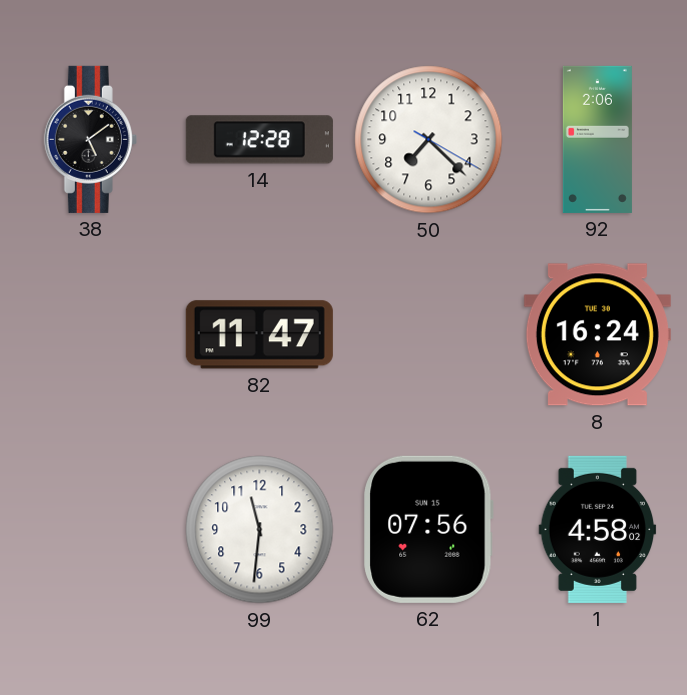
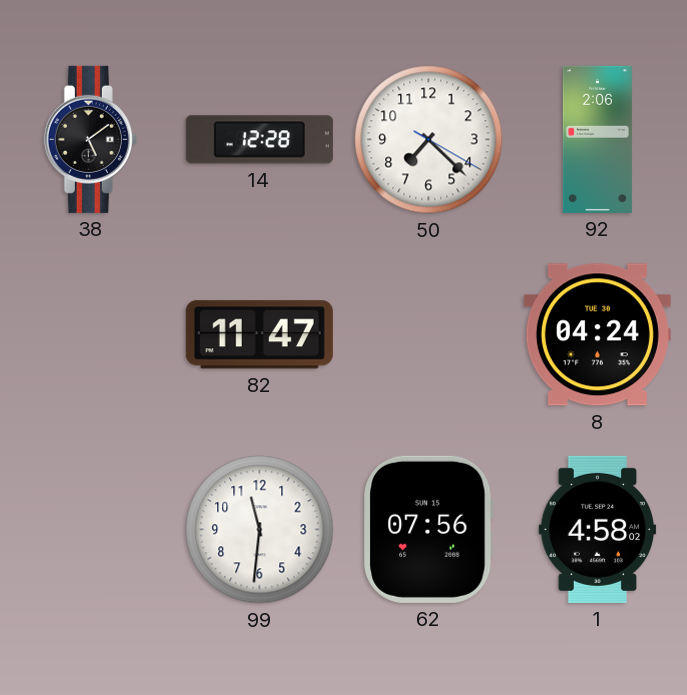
8: 16:24 -> 04:24 (597, 335)
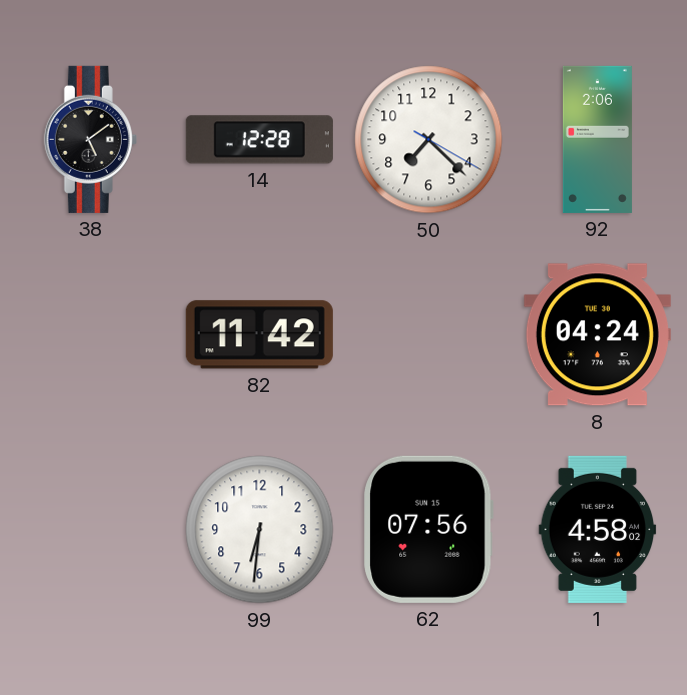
82: 11:47 -> 11:42 (259, 335)
99: 11:31 -> 6:31 (260, 530)
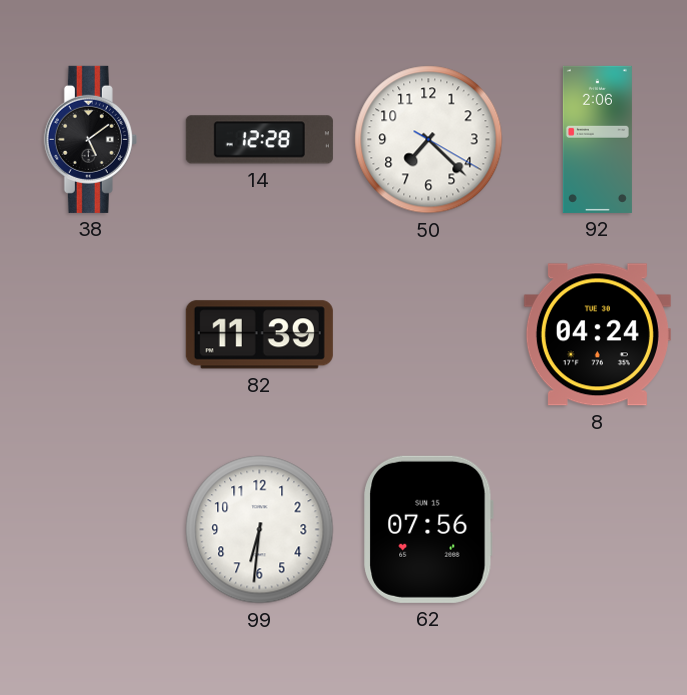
82: 11:42 -> 11:39 (259, 335)
1: 4:58 -> none (598, 529)
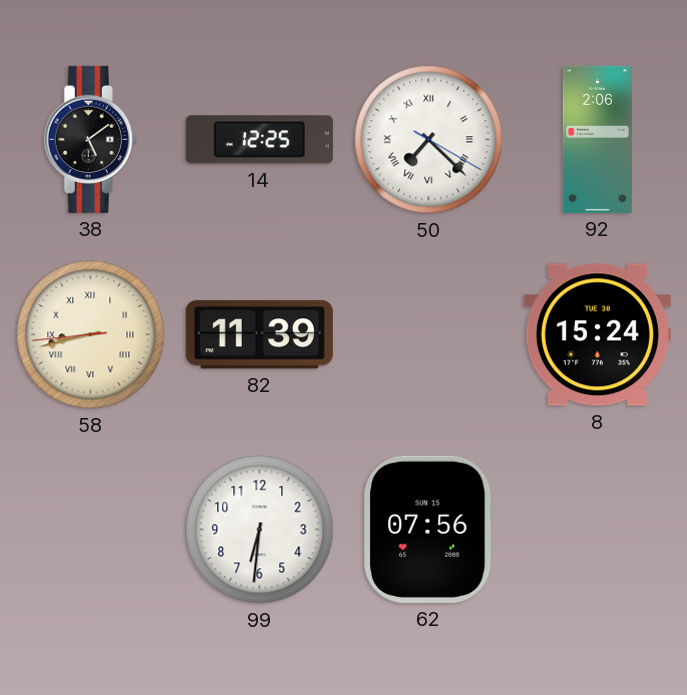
14: 12:28 -> 12:25 (259, 140)
50 numerals: Arabic -> Roman (429, 140)
58: none -> 8:42 (91, 335)
8: 04:24 -> 15:24 (597, 335)
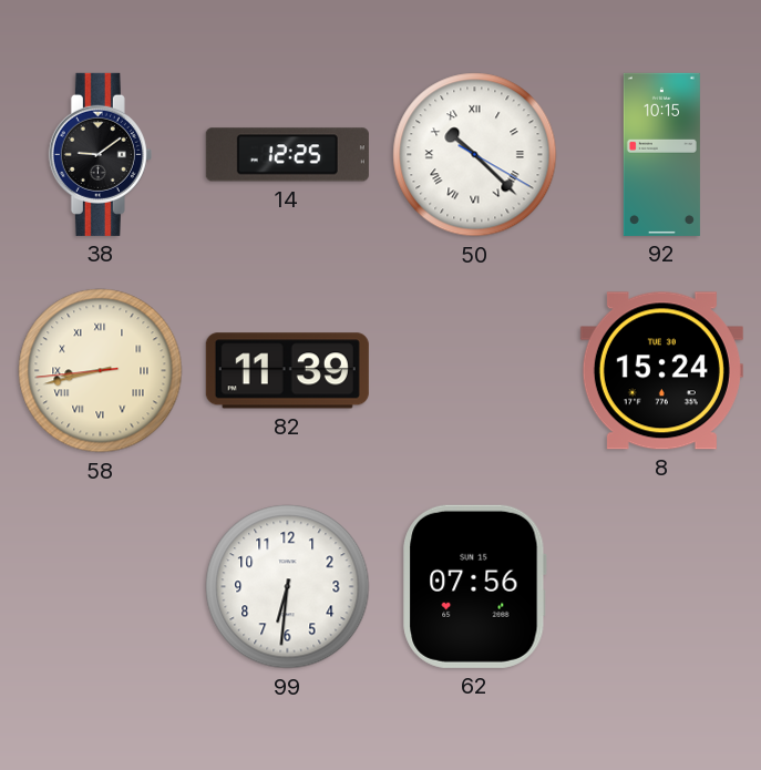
38: 5:09 -> 9:09 (100, 154)
50: 7:22 -> 10:22 (475, 155)
92: 2:06 -> 10:15 (661, 154)
